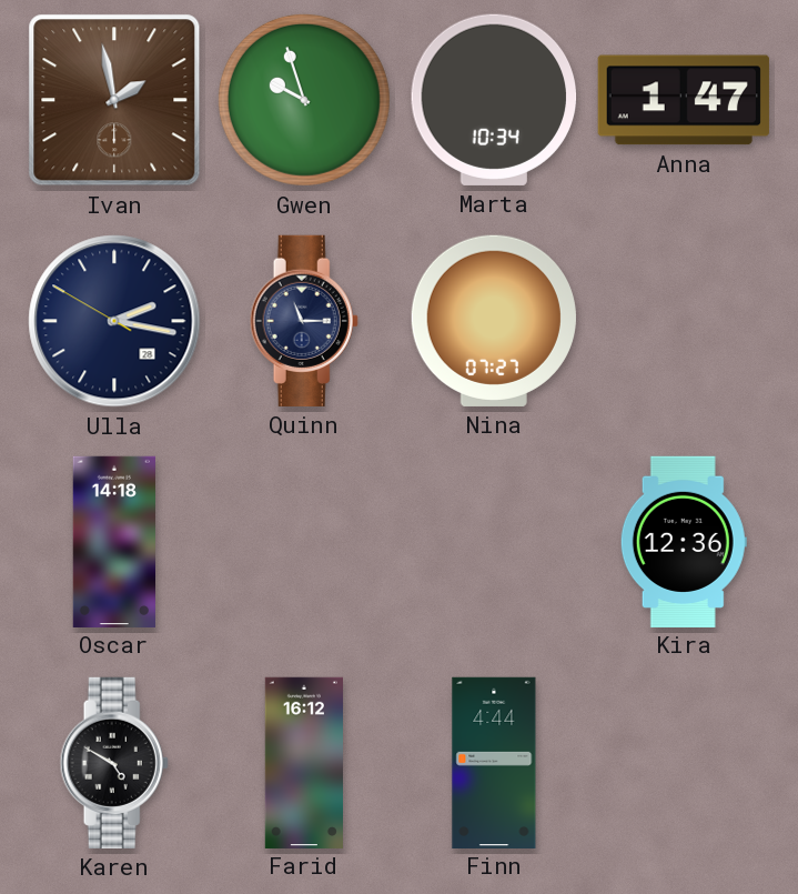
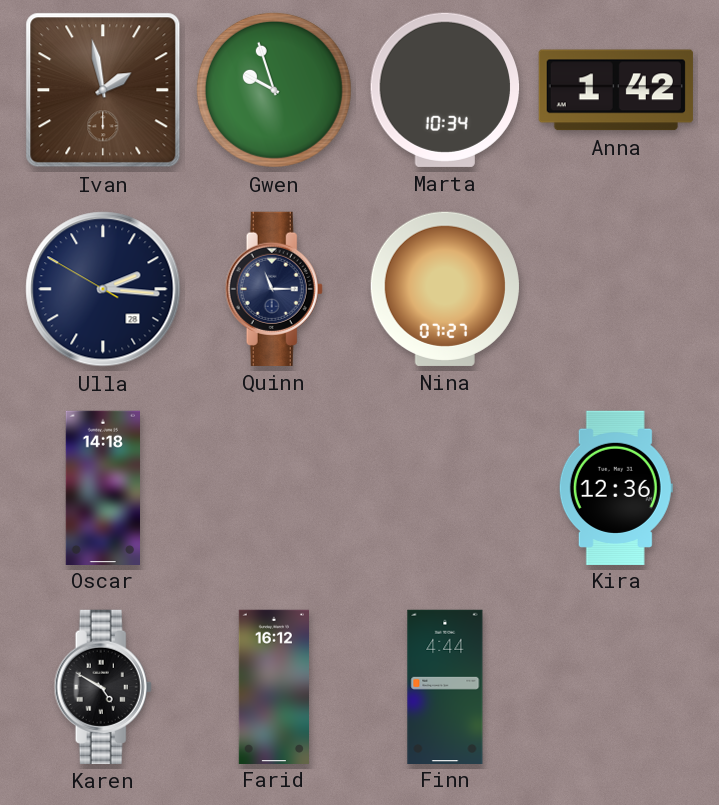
Anna: 1:47 -> 1:42 (616, 90)
Ulla: 2:16 -> 2:15 (103, 289)
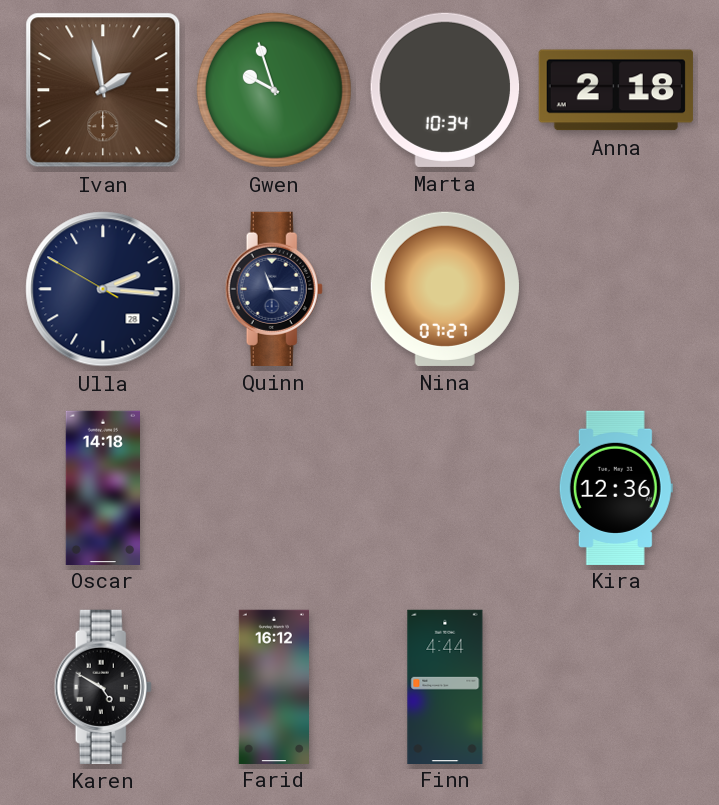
Anna: 1:42 -> 2:18 (616, 90)
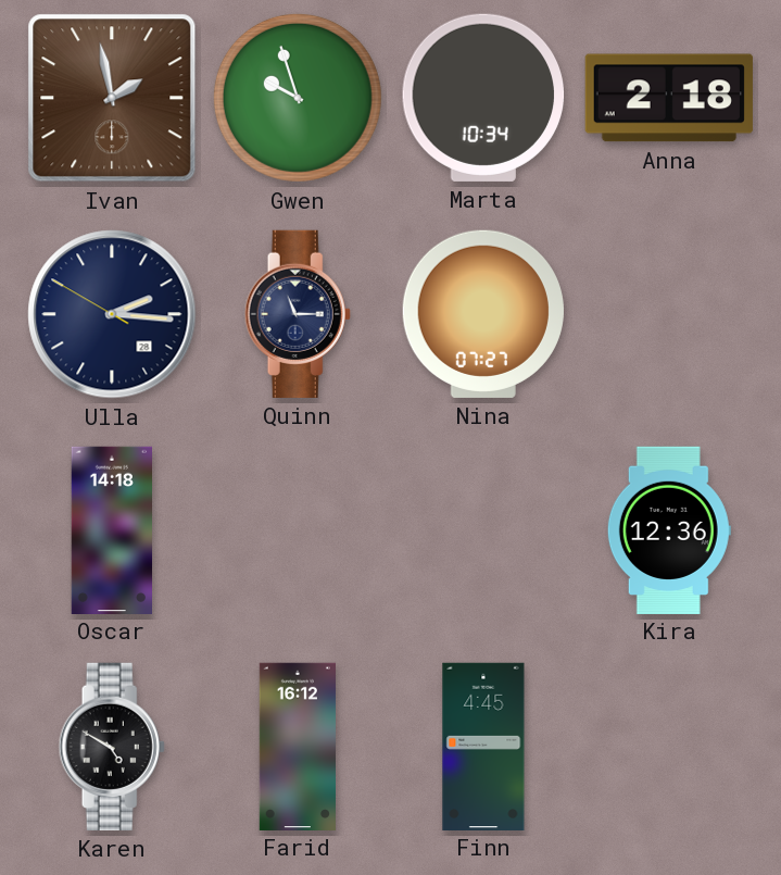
Finn: 4:44 -> 4:45 (483, 746)
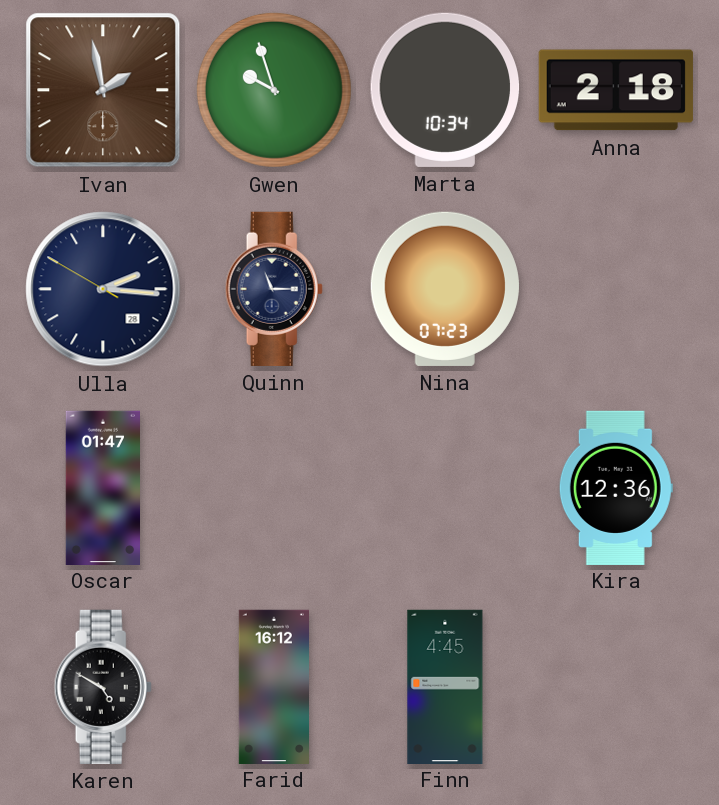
Nina: 07:27 -> 07:23 (445, 289)
Oscar: 14:18 -> 01:47 (103, 487)
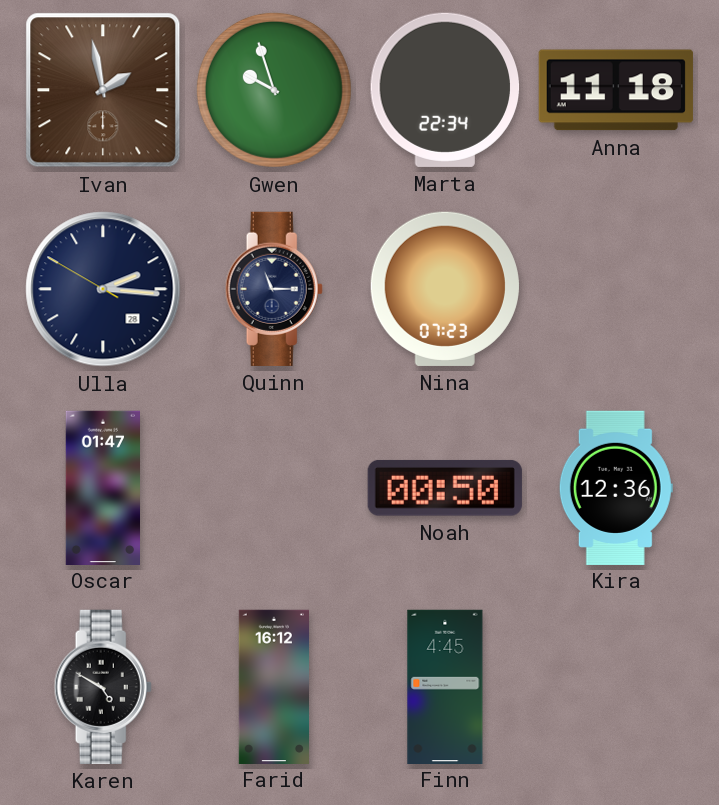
Marta: 10:34 -> 22:34 (445, 90)
Anna: 2:18 -> 11:18 (616, 90)
Noah: none -> 00:50 (445, 488)
